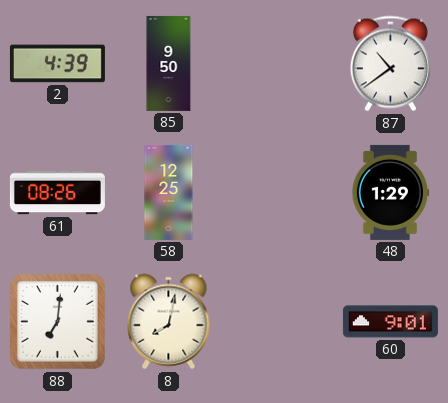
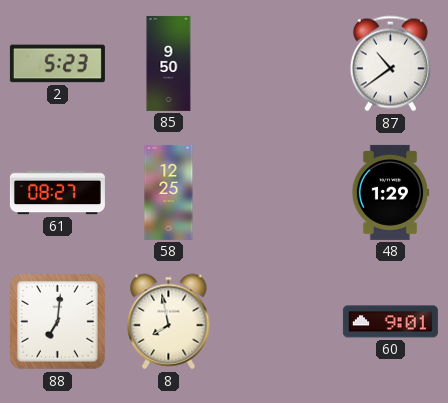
2: 4:39 -> 5:23 (57, 64)
61: 08:26 -> 08:27 (57, 193)
8: 8:02 -> 7:58 (169, 322)
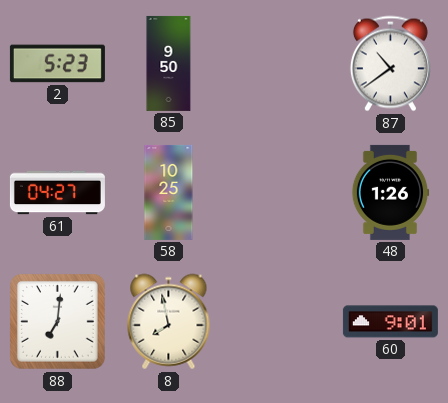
61: 08:27 -> 04:27 (57, 193)
58: 12:25 -> 10:25 (169, 192)
48: 1:29 -> 1:26 (390, 192)
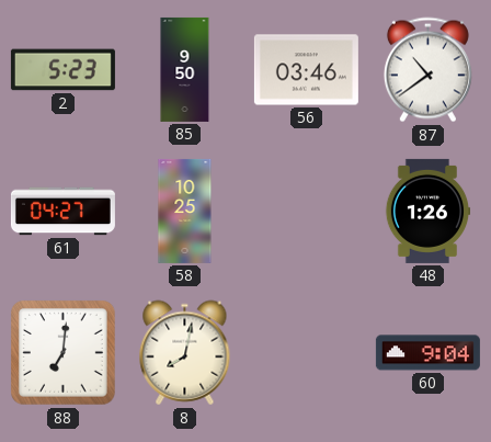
56: none -> 03:46 (306, 70)
8: 7:58 -> 8:02 (185, 353)
60: 9:01 -> 9:04 (427, 353)
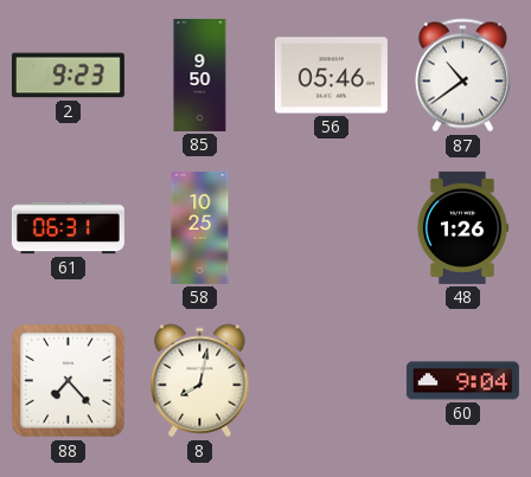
2: 5:23 -> 9:23 (68, 76)
56: 03:46 -> 05:46 (331, 76)
61: 04:27 -> 06:31 (68, 228)
88: 7:01 -> 7:23 (69, 381)
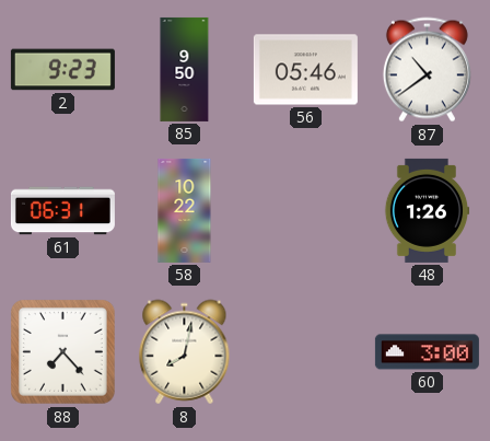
58: 10:25 -> 10:22 (185, 210)
60: 9:04 -> 3:00 (427, 352)
